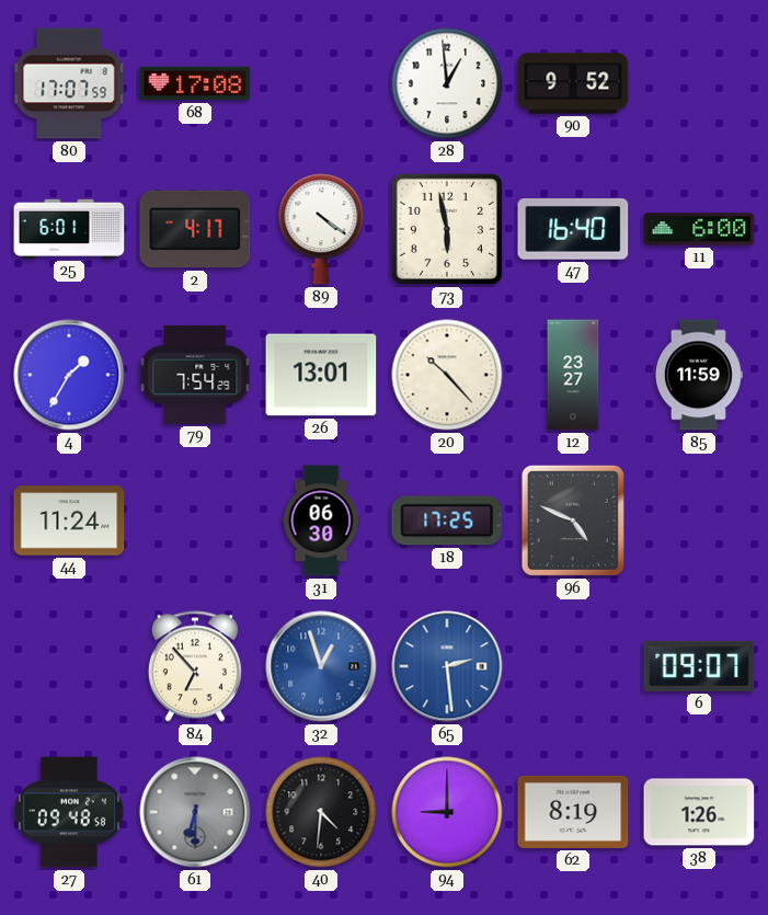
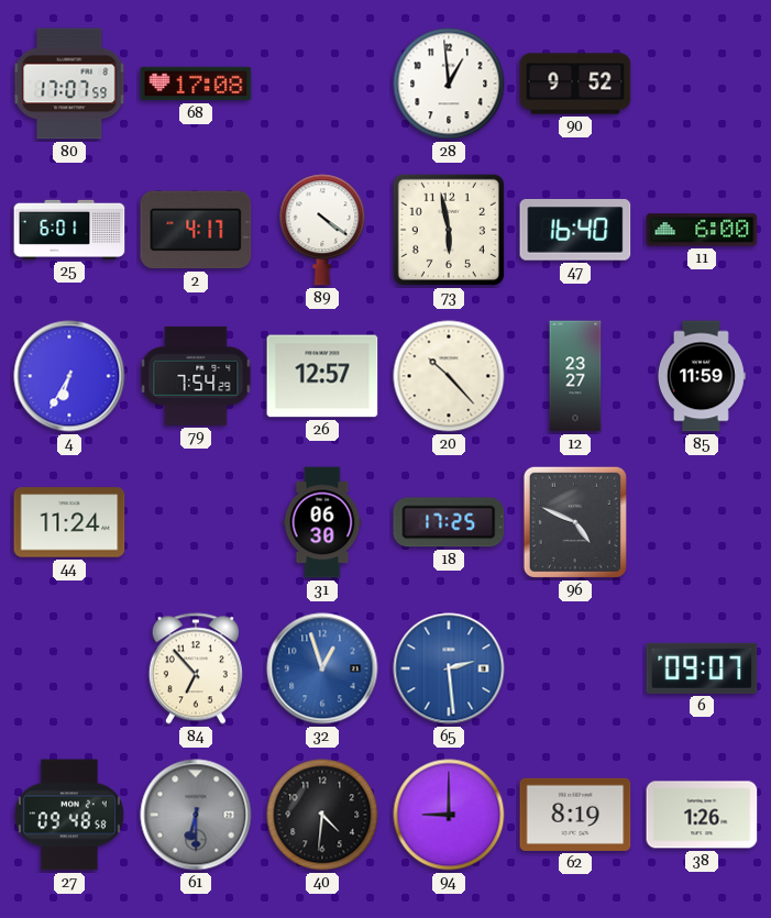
4: 1:35 -> 6:35 (69, 376)
26: 13:01 -> 12:57 (322, 376)
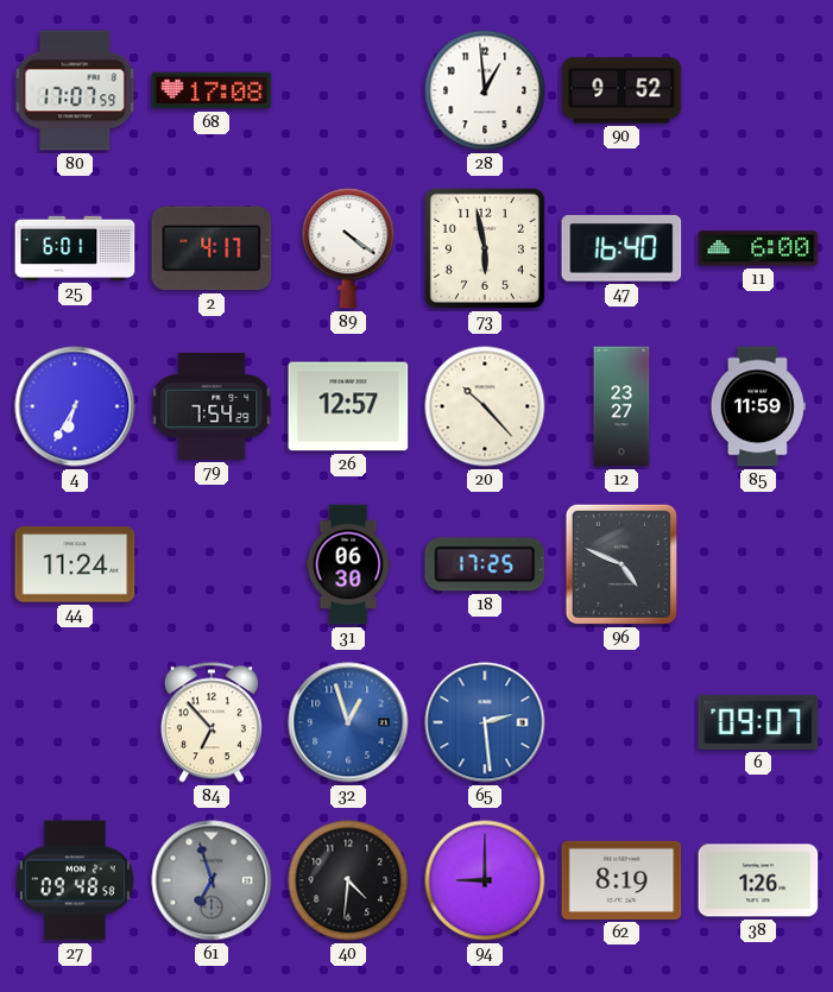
61: 6:30 -> 6:57 (212, 880)
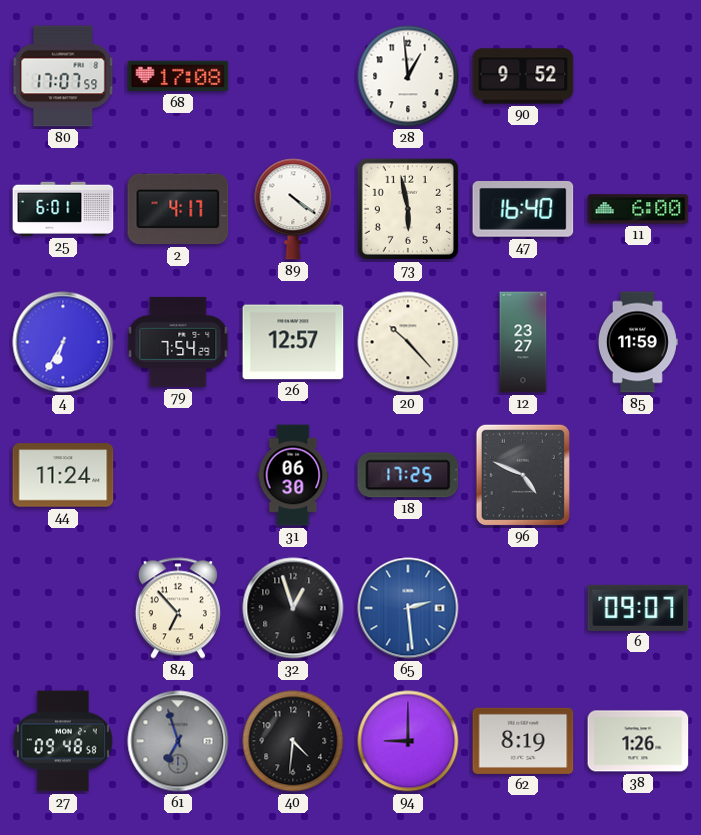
32 dial: blue -> black (293, 608)
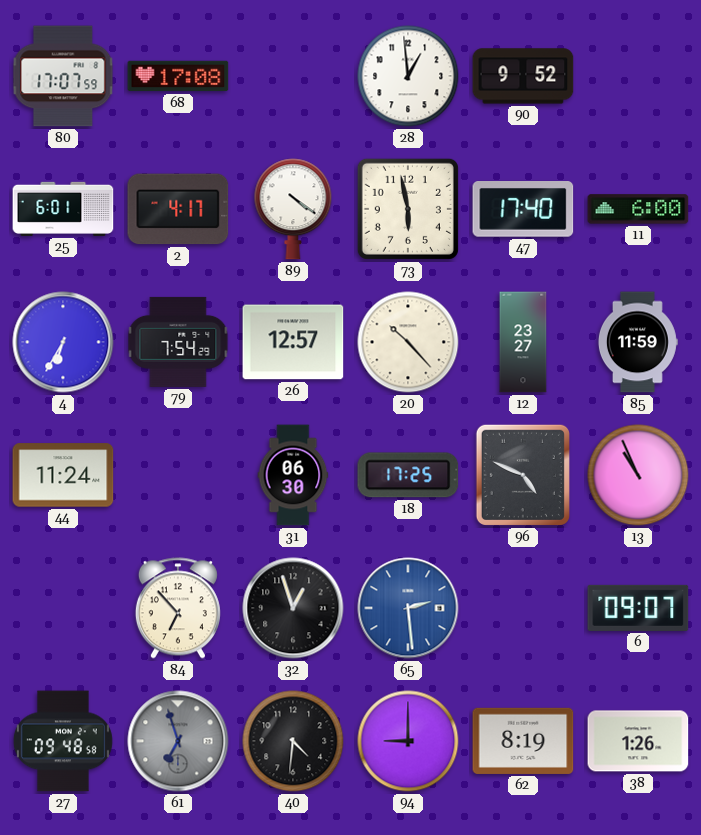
47: 16:40 -> 17:40 (523, 210)
13: none -> 10:56 (638, 475)
